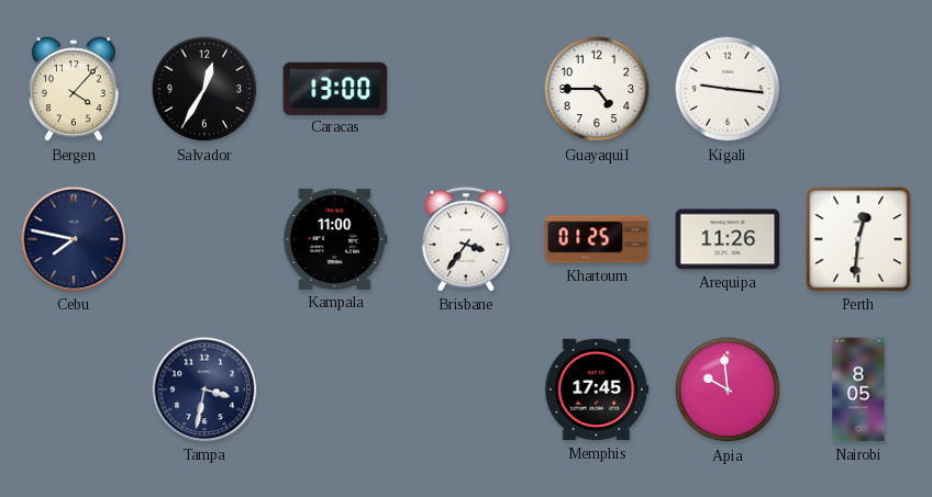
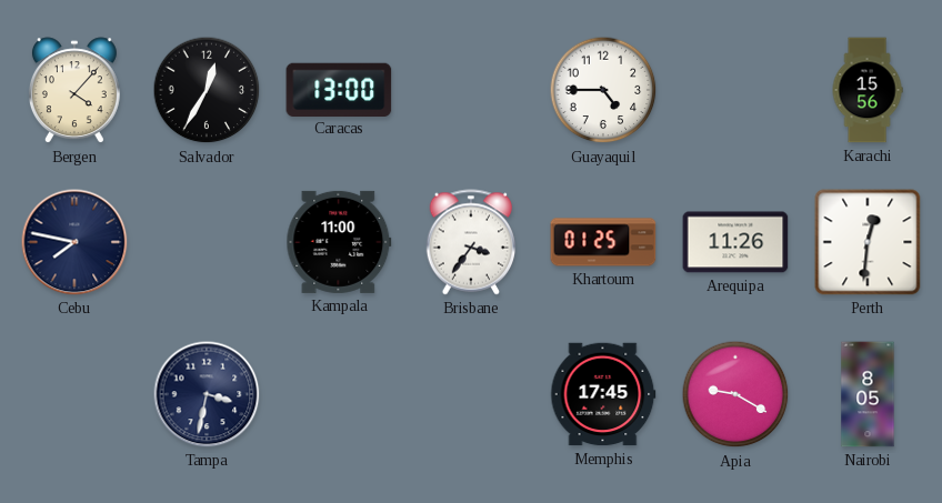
Kigali: 9:16 -> none (728, 89)
Karachi: none -> 15:56 (868, 90)
Apia: 9:59 -> 9:20 (735, 394)
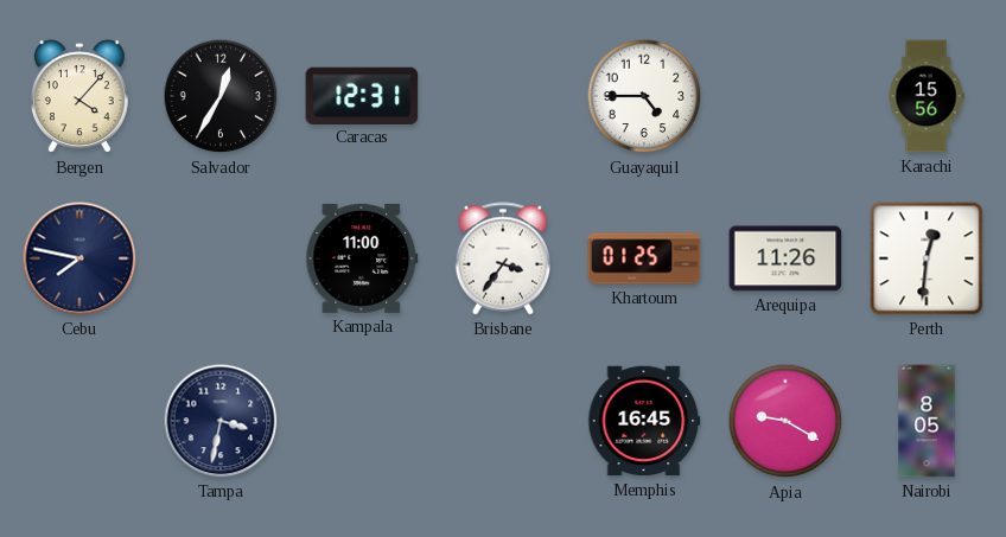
Caracas: 13:00 -> 12:31 (362, 95)
Memphis: 17:45 -> 16:45 (644, 421)
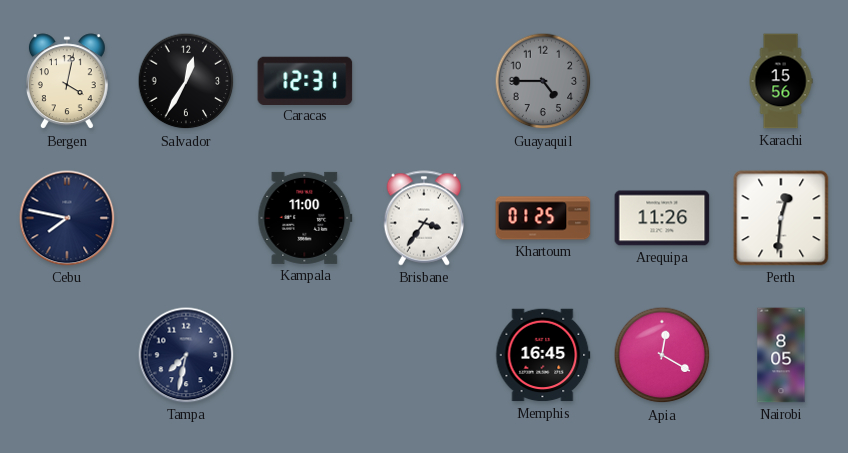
Bergen: 4:07 -> 4:02 (67, 82)
Guayaquil dial: white -> grey (543, 81)
Tampa: 3:32 -> 7:32 (186, 355)
Apia: 9:20 -> 12:20 (662, 355)
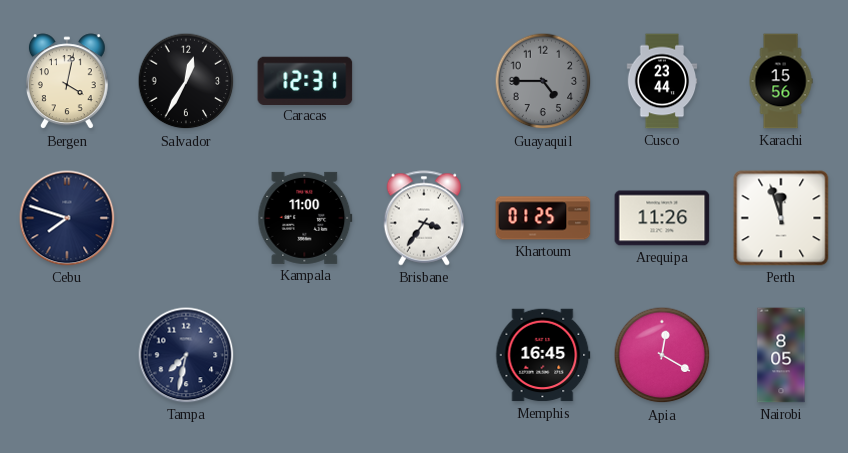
Cusco: none -> 23:44 (662, 81)
Cebu: 7:47 -> 7:48 (67, 218)
Perth: 12:31 -> 11:57 (781, 218)
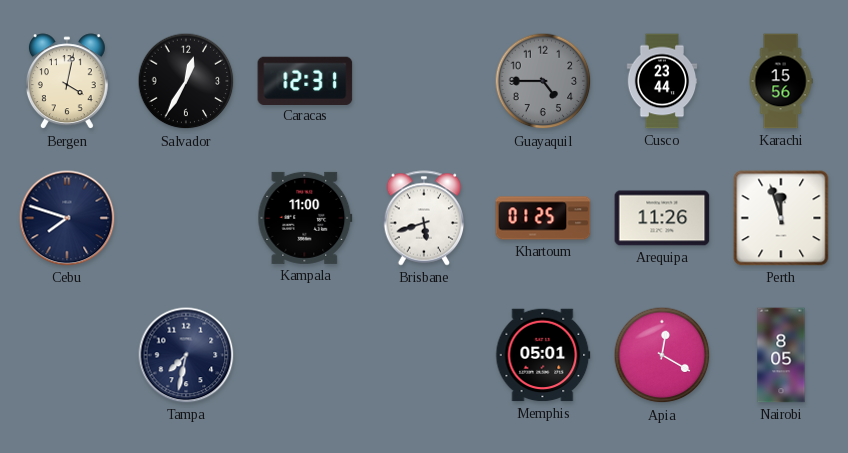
Brisbane: 3:36 -> 5:42 (424, 218)
Memphis: 16:45 -> 05:01 (543, 355)
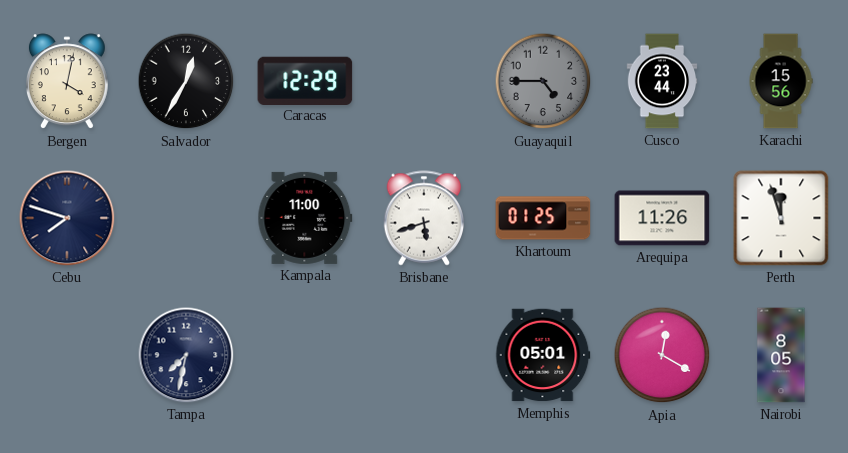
Caracas: 12:31 -> 12:29 (305, 80)
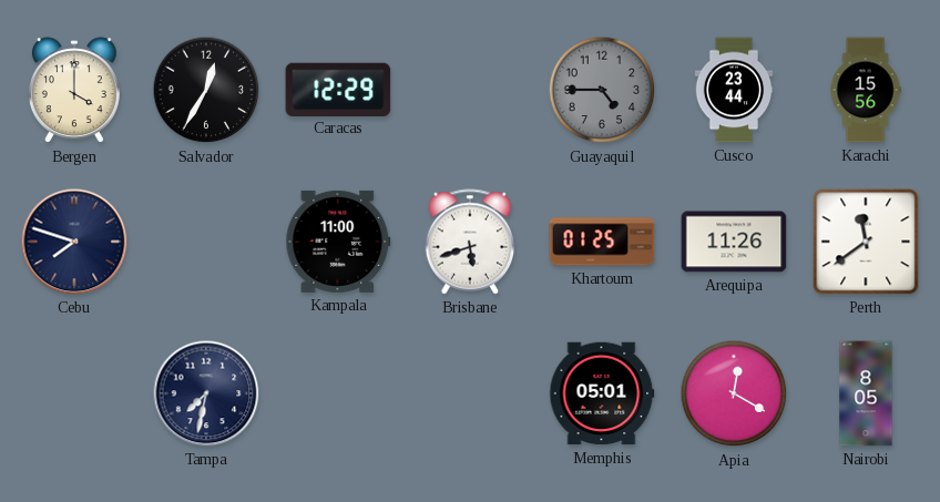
Bergen: 4:02 -> 4:00 (74, 91)
Perth: 11:57 -> 11:39 (866, 242)
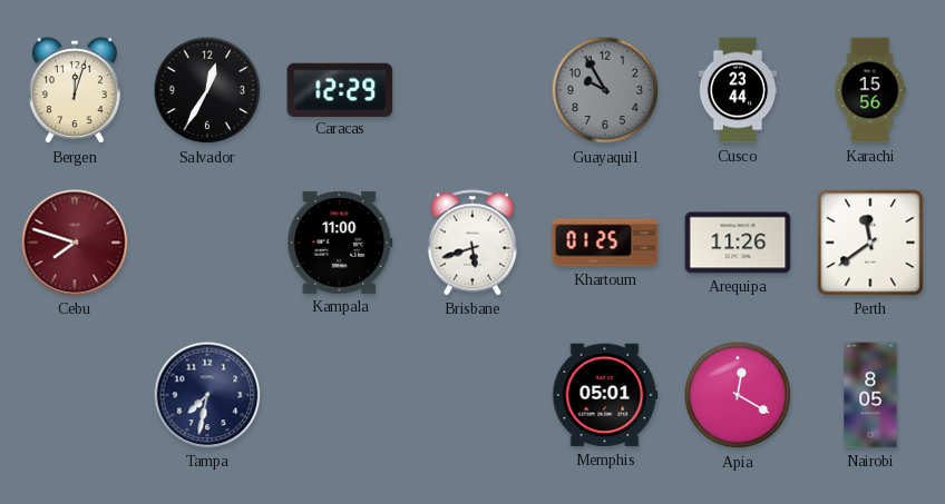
Bergen: 4:00 -> 12:03 (75, 91)
Guayaquil: 4:45 -> 9:55 (605, 90)
Cebu dial: navy -> burgundy (75, 243)
